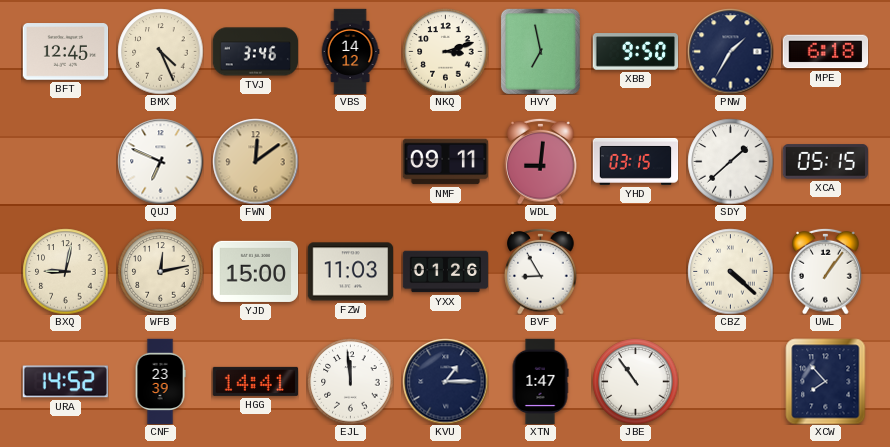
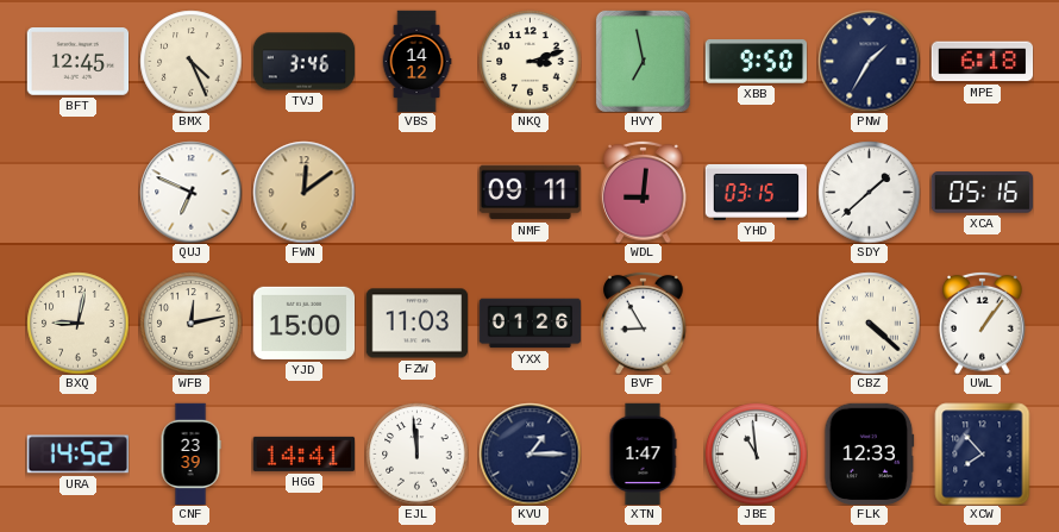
XCA: 05:15 -> 05:16 (982, 193)
JBE: 10:54 -> 10:59 (756, 453)
FLK: none -> 12:33 (870, 453)
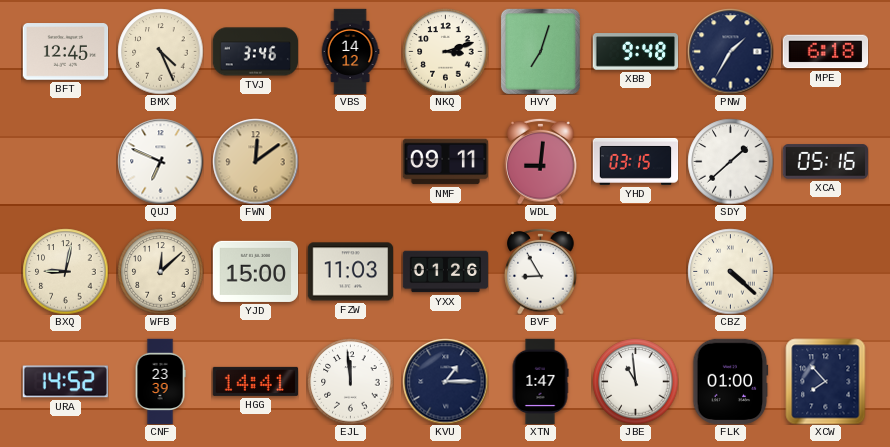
HVY: 6:58 -> 7:03 (540, 51)
XBB: 9:50 -> 9:48 (635, 52)
WFB: 12:13 -> 12:08 (160, 271)
UWL: 1:06 -> none (983, 323)
FLK: 12:33 -> 01:00 (731, 381)
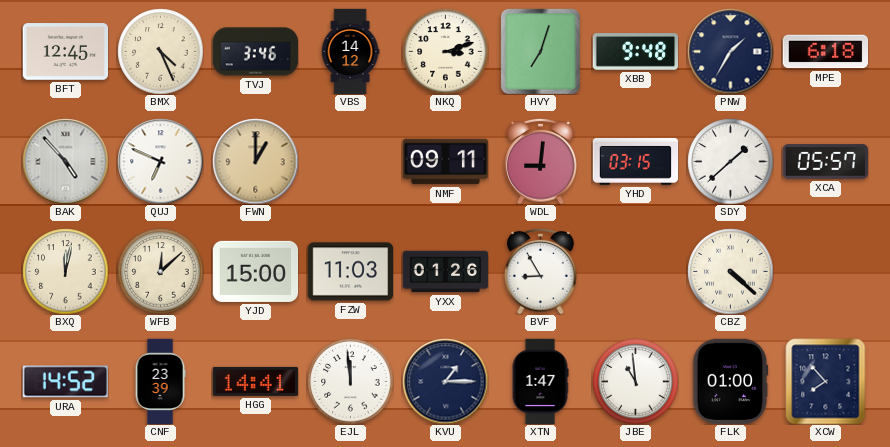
BAK: none -> 4:53 (65, 161)
FWN: 12:09 -> 1:00 (255, 161)
XCA: 05:16 -> 05:57 (825, 162)
BXQ: 9:02 -> 12:02 (65, 271)
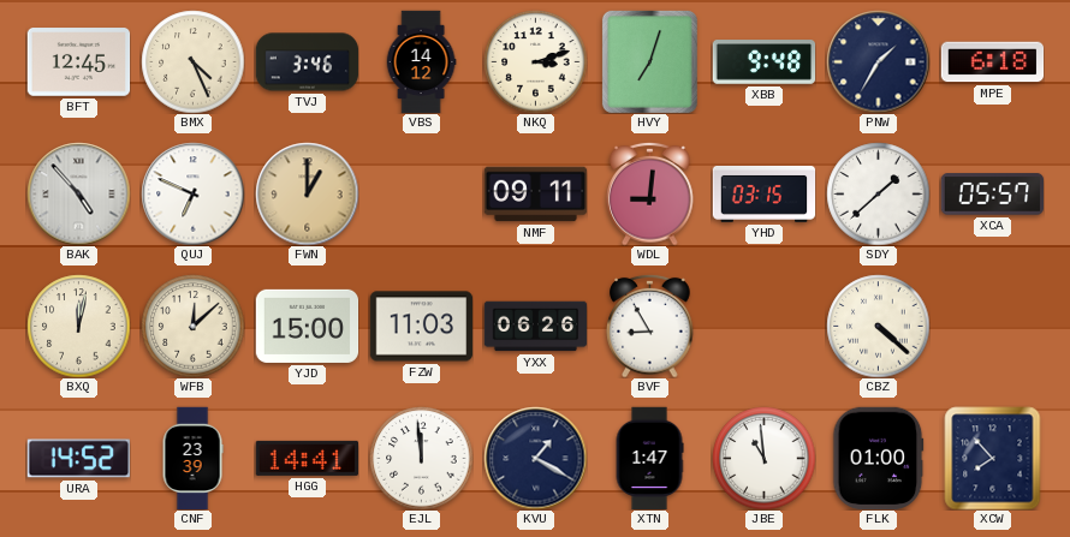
YXX: 01:26 -> 06:26 (535, 327)
KVU: 1:15 -> 1:20 (535, 458)
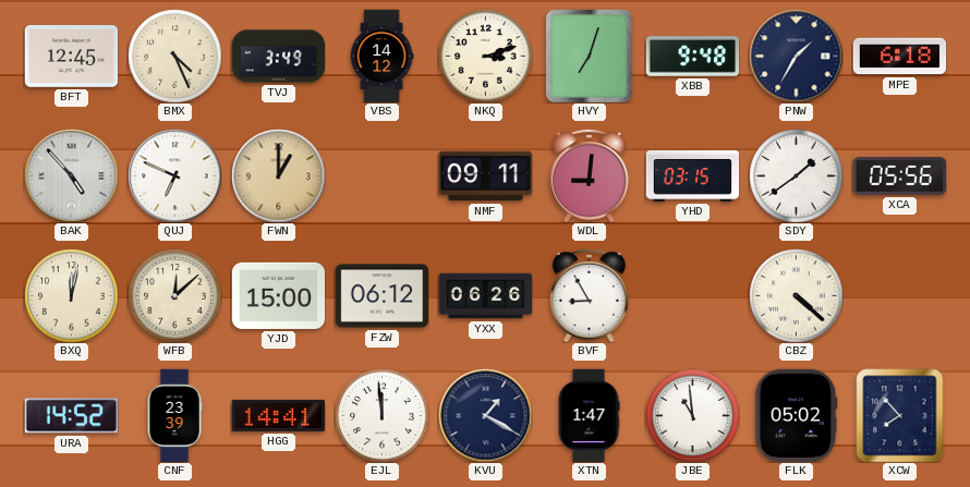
TVJ: 3:46 -> 3:49 (278, 57)
SDY: 1:38 -> 1:39 (796, 175)
XCA: 05:57 -> 05:56 (899, 176)
FZW: 11:03 -> 06:12 (381, 296)
FLK: 01:00 -> 05:02 (797, 415)
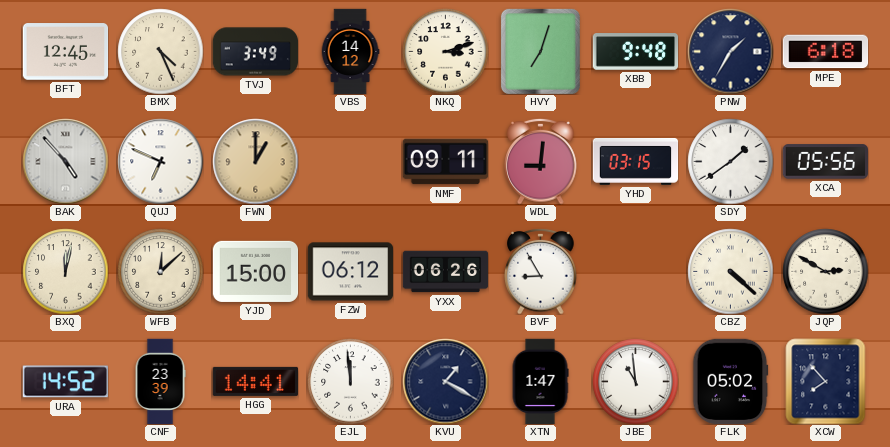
JQP: none -> 2:50 (825, 271)
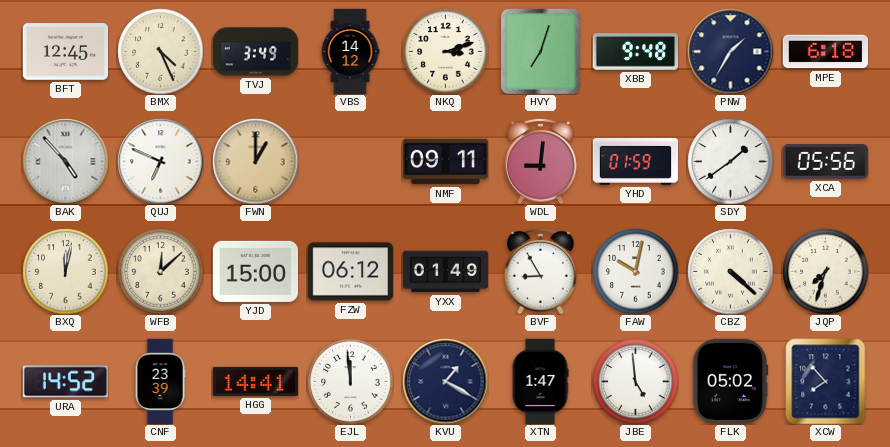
YHD: 03:15 -> 01:59 (635, 161)
YXX: 06:26 -> 01:49 (445, 272)
FAW: none -> 10:02 (635, 271)
JQP: 2:50 -> 7:33 (825, 271)
JBE: 10:59 -> 4:59 (635, 381)
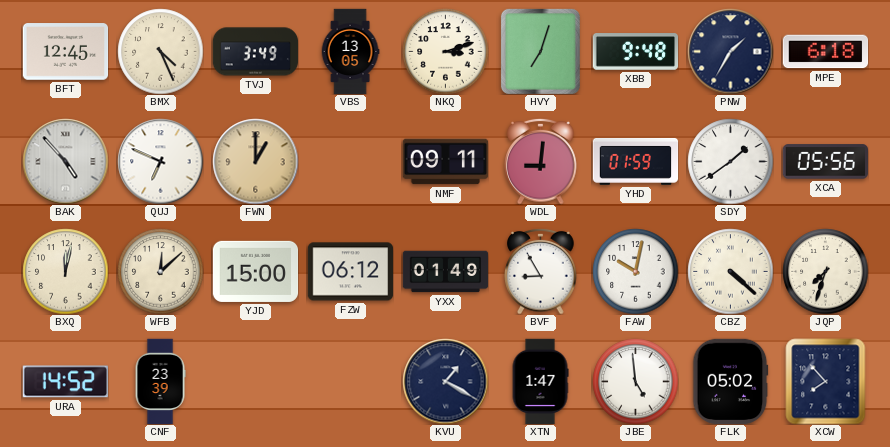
VBS: 14:12 -> 13:05 (350, 51)
HGG: 14:41 -> none (255, 381)
EJL: 11:59 -> none (350, 381)
